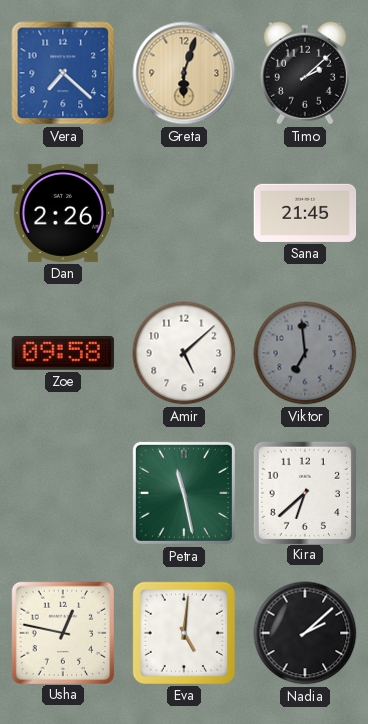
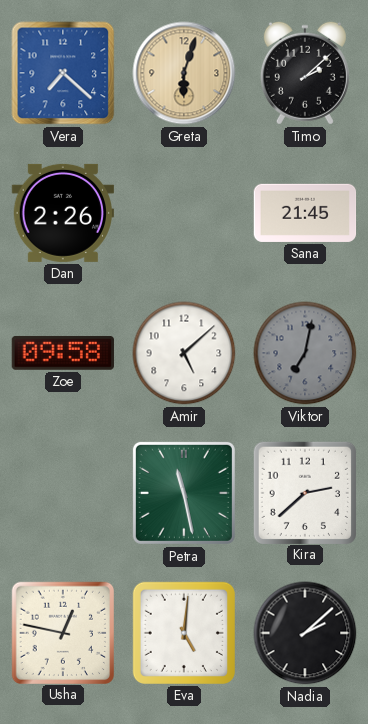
Viktor: 6:59 -> 7:02 (305, 353)
Kira: 6:38 -> 2:38 (304, 492)
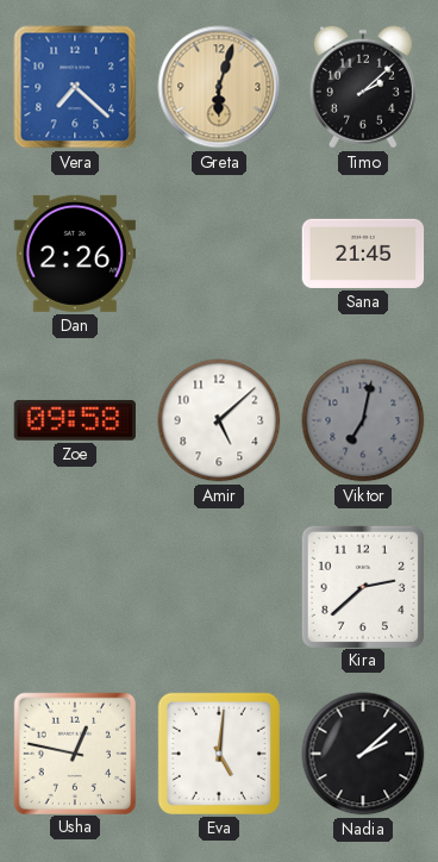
Petra: 11:28 -> none (184, 493)
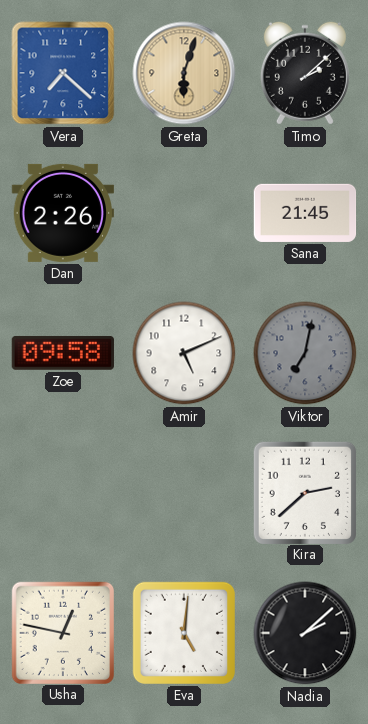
Amir: 5:08 -> 5:11 (184, 353)
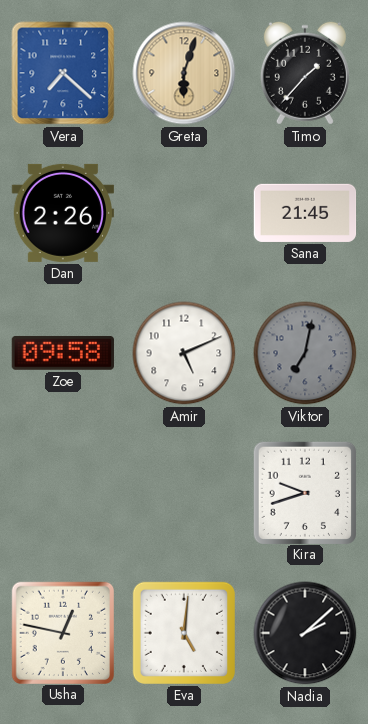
Timo: 2:08 -> 1:37 (305, 73)
Kira: 2:38 -> 9:42 (304, 492)
